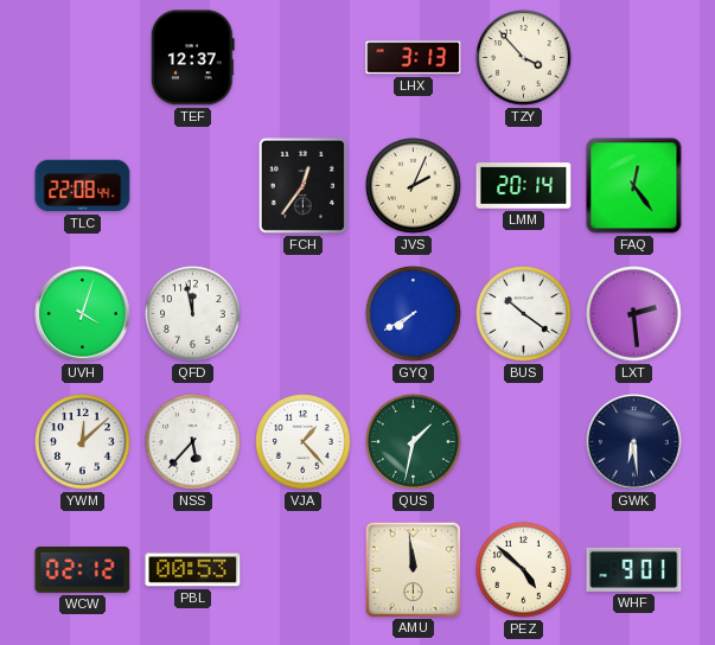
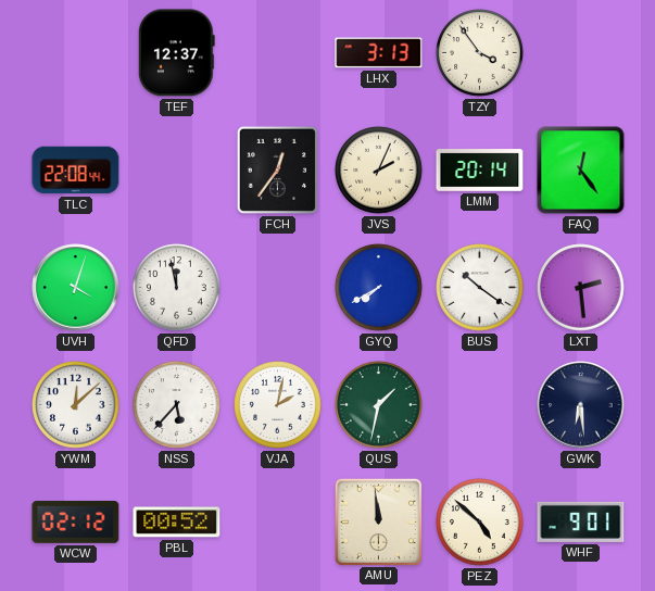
TZY: 3:53 -> 3:54 (480, 53)
VJA: 1:23 -> 2:02 (278, 405)
PBL: 00:53 -> 00:52 (177, 523)
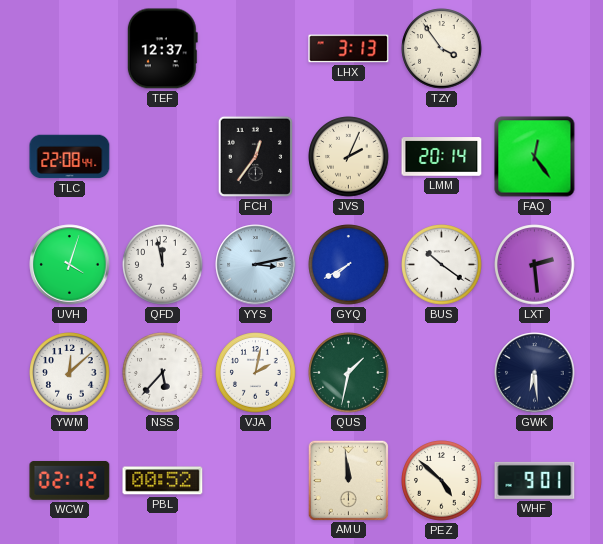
YYS: none -> 3:13 (256, 265)
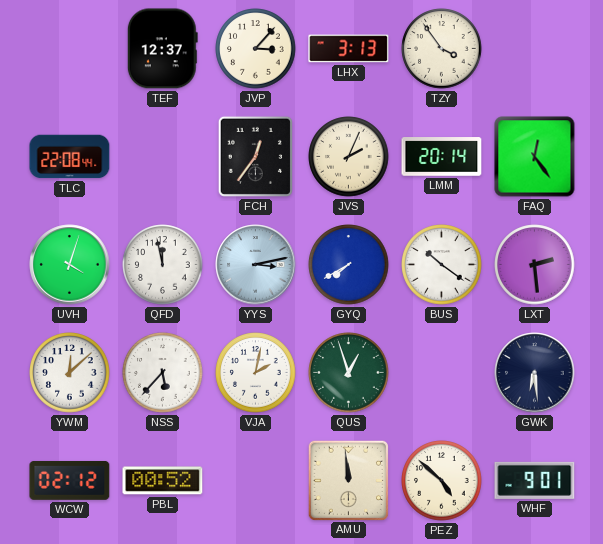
JVP: none -> 3:07 (256, 49)
QUS: 1:32 -> 12:57 (349, 373)
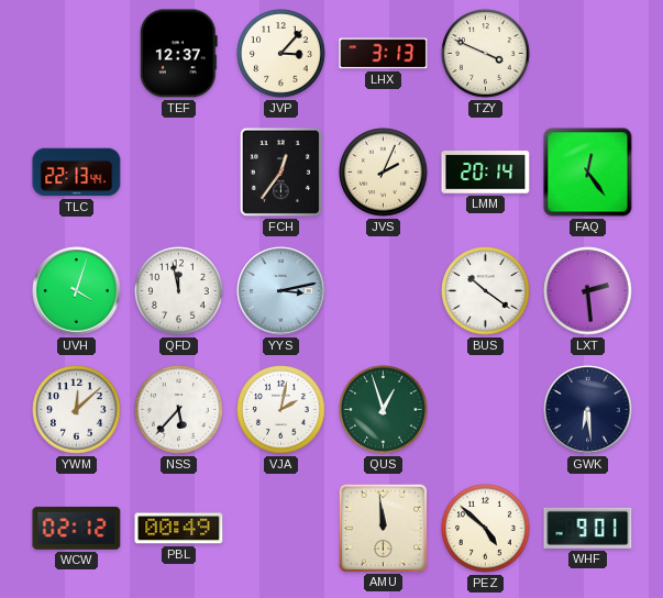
TZY: 3:54 -> 3:49 (486, 54)
TLC: 22:08 -> 22:13 (77, 173)
GYQ: 7:40 -> none (349, 265)
PBL: 00:52 -> 00:49 (179, 529)
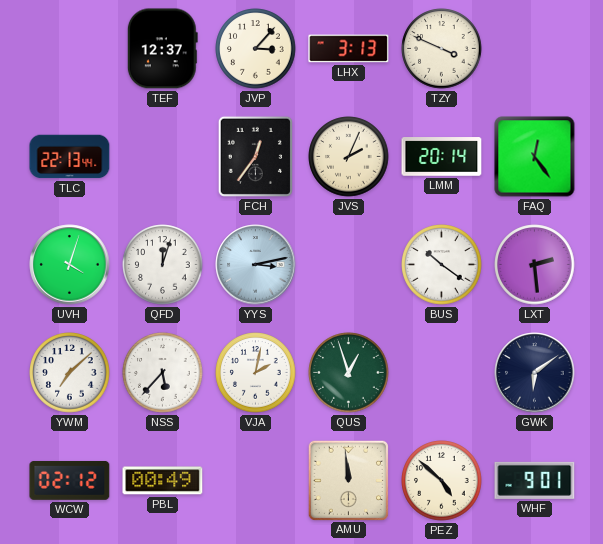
QFD: 11:58 -> 12:03 (163, 265)
YWM: 12:08 -> 7:08 (70, 373)
GWK: 6:29 -> 6:09 (535, 373)
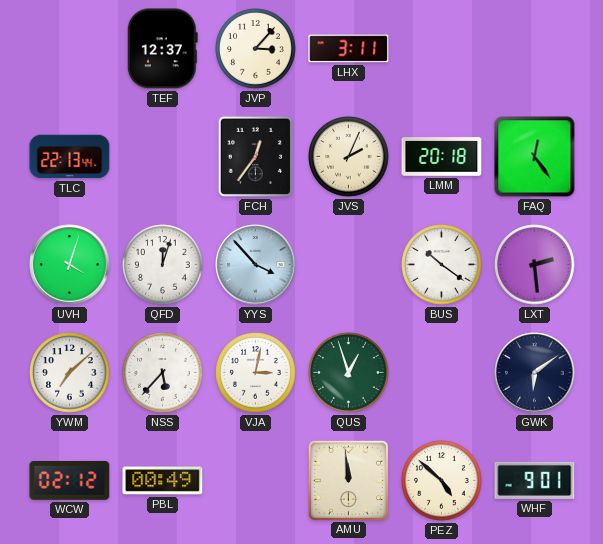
LHX: 3:13 -> 3:11 (349, 49)
TZY: 3:49 -> none (442, 49)
LMM: 20:14 -> 20:18 (442, 157)
YYS: 3:13 -> 3:53 (256, 265)
VJA: 2:02 -> 3:02 (256, 373)
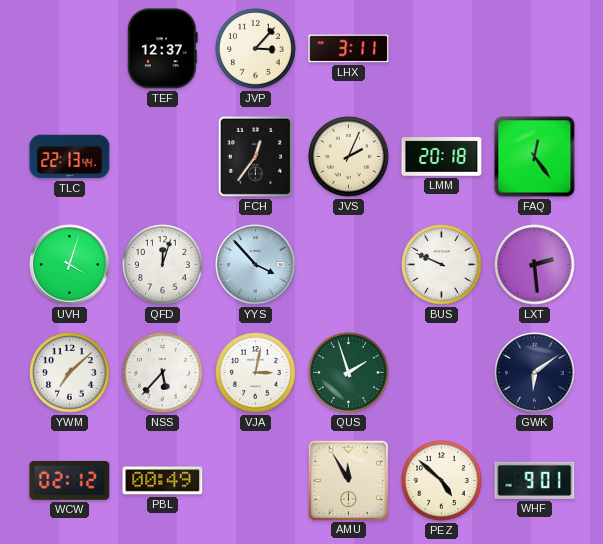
BUS: 10:21 -> 9:49 (442, 265)
QUS: 12:57 -> 1:57 (349, 373)
AMU: 11:59 -> 11:55 (348, 480)
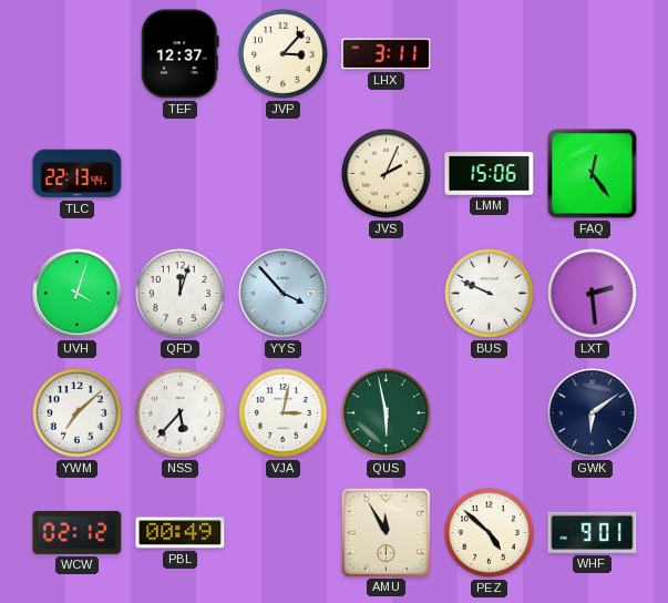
FCH: 12:36 -> none (255, 156)
LMM: 20:18 -> 15:06 (490, 174)
QUS: 1:57 -> 5:58 (387, 413)
